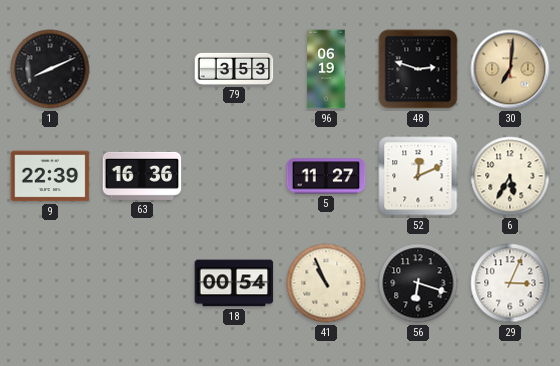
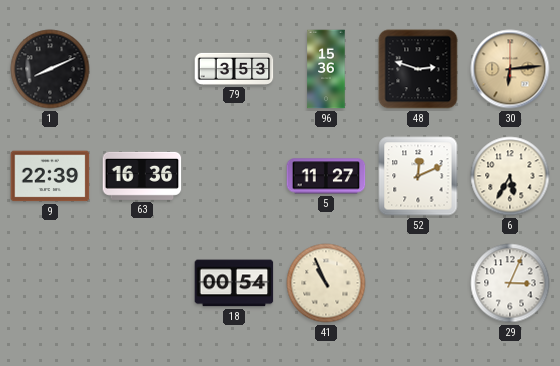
96: 06:19 -> 15:36 (326, 69)
30: 7:01 -> 6:14 (510, 69)
56: 6:18 -> none (418, 283)
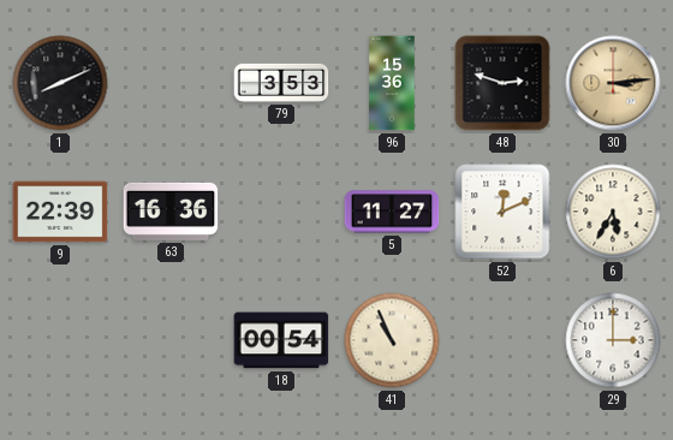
30: 6:14 -> 3:14 (613, 83)
29: 3:04 -> 3:00 (613, 340)
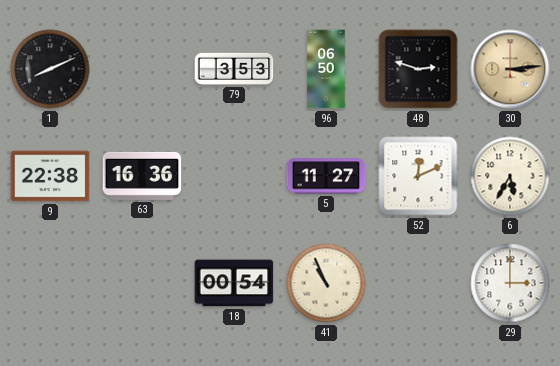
96: 15:36 -> 06:50 (326, 69)
9: 22:39 -> 22:38 (50, 176)
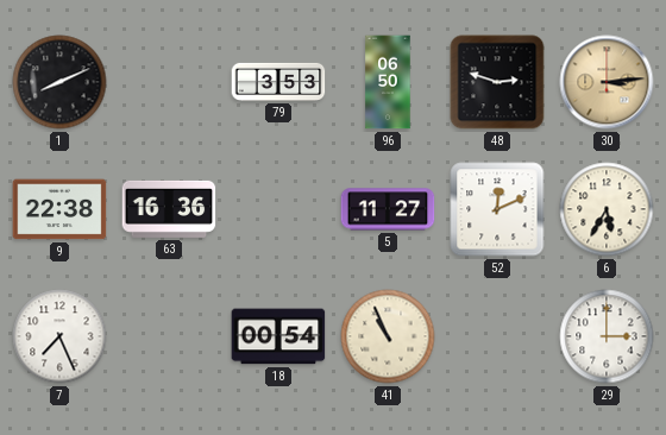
7: none -> 7:26 (59, 336)
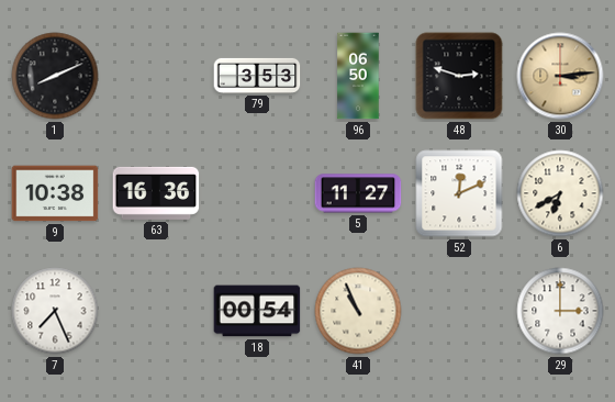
9: 22:38 -> 10:38 (55, 193)
6: 5:35 -> 6:40 (560, 193)
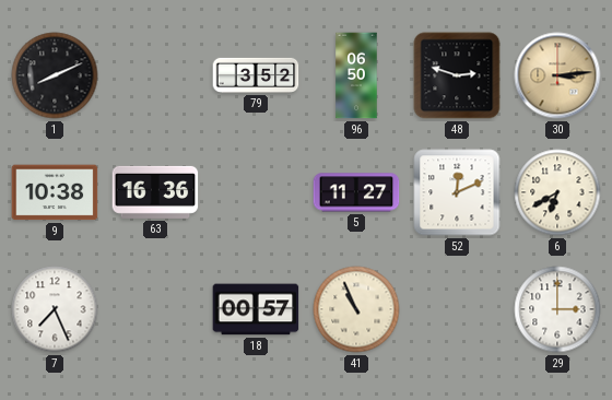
79: 3:53 -> 3:52 (256, 75)
18: 00:54 -> 00:57 (256, 309)
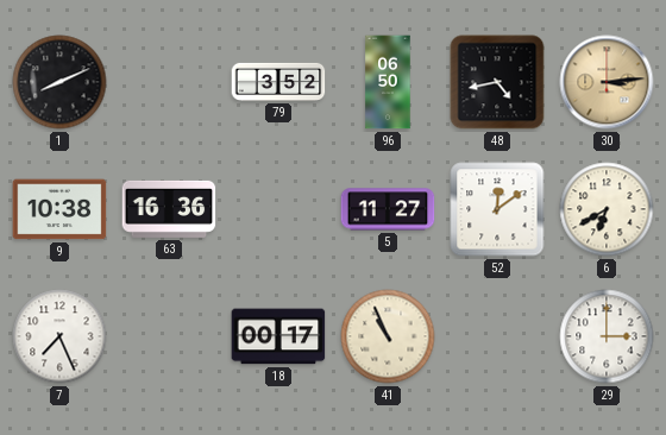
48: 2:48 -> 4:43 (497, 82)
52: 12:11 -> 12:09 (497, 209)
18: 00:57 -> 00:17 (278, 336)
